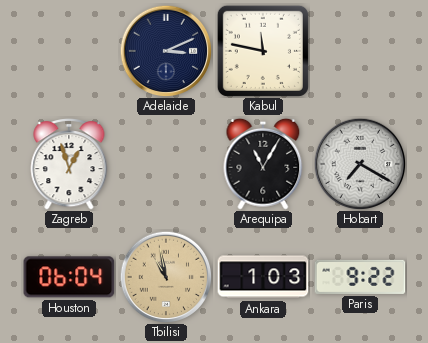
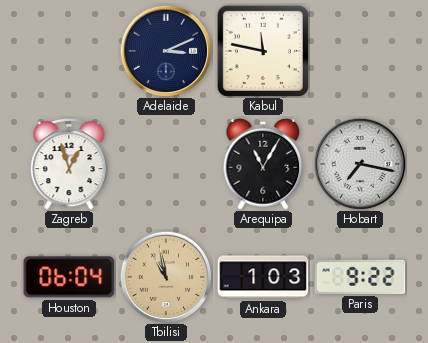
Hobart: 7:20 -> 7:17 (360, 164)
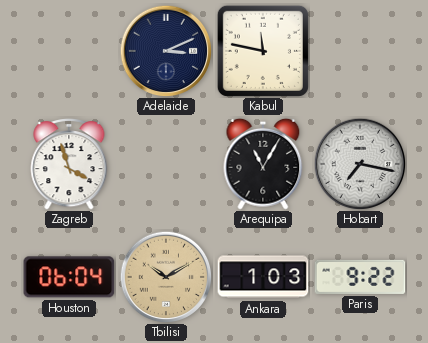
Zagreb: 12:57 -> 3:57 (69, 165)
Tbilisi: 10:58 -> 10:10 (166, 277)
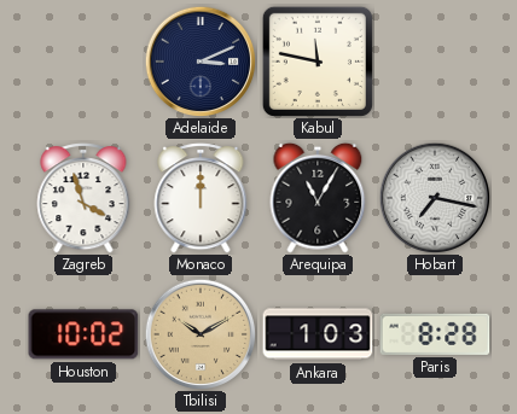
Monaco: none -> 12:00 (201, 199)
Houston: 06:04 -> 10:02 (83, 334)
Paris: 9:22 -> 8:28 (435, 334)
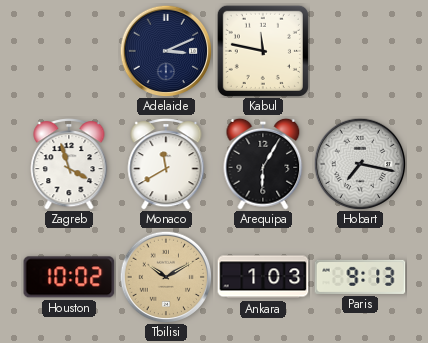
Monaco: 12:00 -> 11:40 (166, 165)
Arequipa: 11:05 -> 6:05 (263, 164)
Paris: 8:28 -> 9:13 (360, 277)
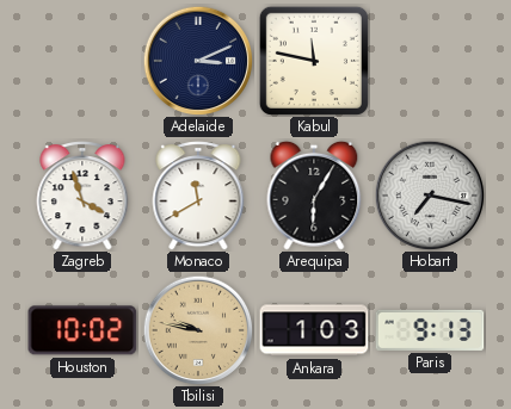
Tbilisi: 10:10 -> 9:47 (198, 330)
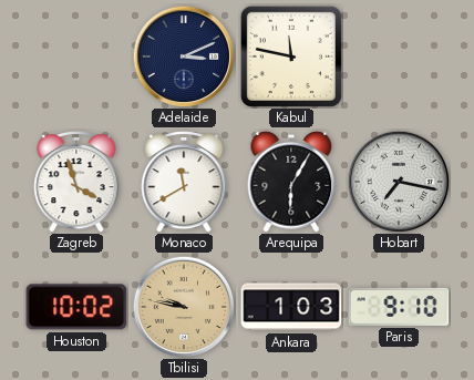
Paris: 9:13 -> 9:10 (399, 307)
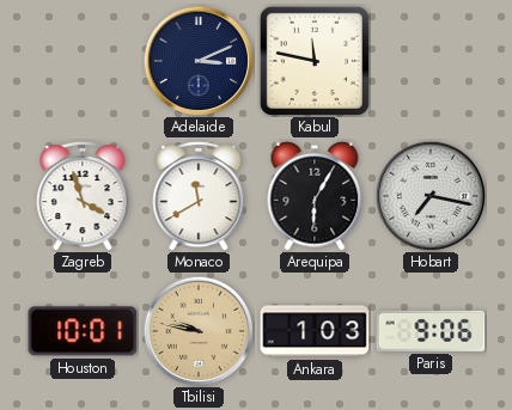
Houston: 10:02 -> 10:01 (83, 331)
Paris: 9:10 -> 9:06 (431, 331)
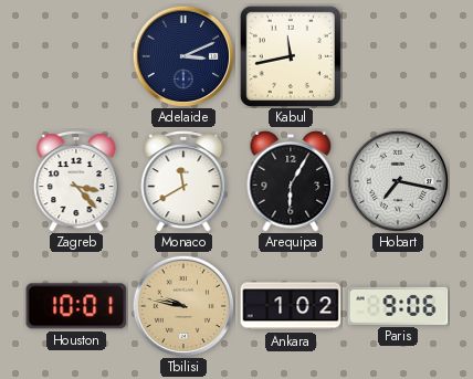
Kabul: 11:47 -> 11:43 (291, 56)
Zagreb: 3:57 -> 3:23 (76, 182)
Ankara: 1:03 -> 1:02 (291, 306)
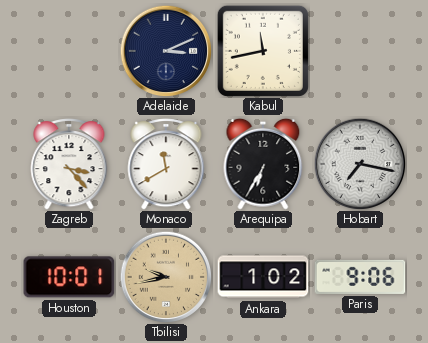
Arequipa: 6:05 -> 6:35 (263, 164)
Tbilisi: 9:47 -> 9:43 (166, 277)
